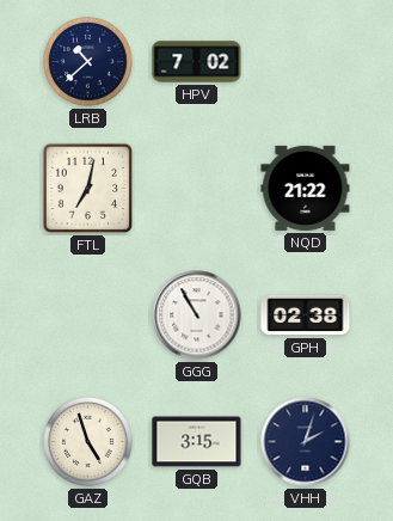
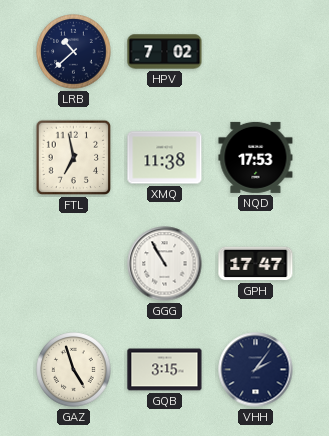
FTL: 7:02 -> 6:58 (74, 158)
XMQ: none -> 11:38 (165, 158)
NQD: 21:22 -> 17:53 (256, 157)
GPH: 02:38 -> 17:47 (256, 264)
VHH: 2:03 -> 2:06 (256, 370)
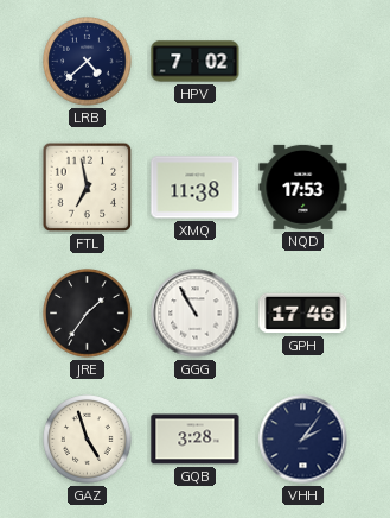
LRB: 10:38 -> 4:38 (88, 62)
JRE: none -> 1:36 (88, 314)
GPH: 17:47 -> 17:46 (303, 314)
GQB: 3:15 -> 3:28 (196, 440)
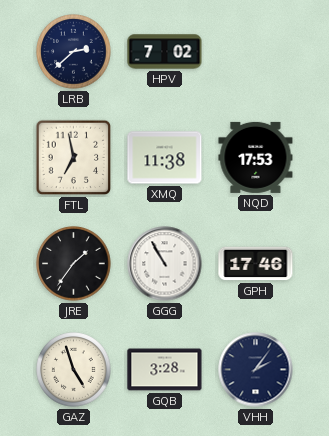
LRB: 4:38 -> 2:38 (74, 52)
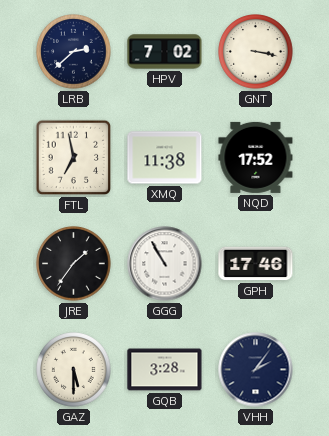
GNT: none -> 3:17 (256, 52)
NQD: 17:53 -> 17:52 (256, 157)
GAZ: 4:57 -> 5:30 (74, 370)
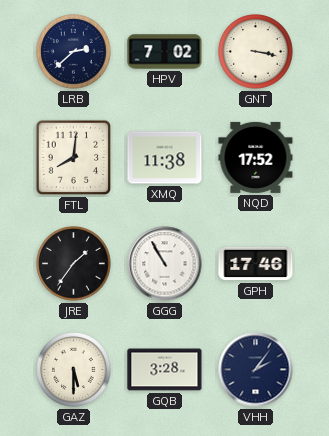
FTL: 6:58 -> 8:01 (74, 158)
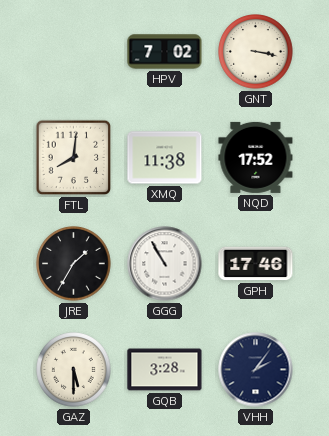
LRB: 2:38 -> none (74, 52)
JRE: 1:36 -> 1:35 (74, 264)
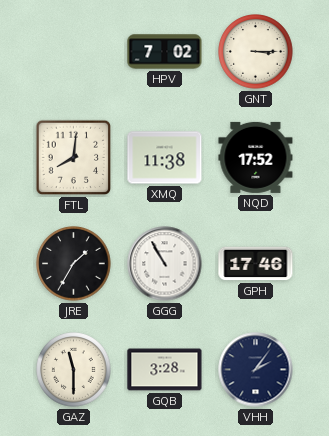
GNT: 3:17 -> 3:15 (256, 52)
GAZ: 5:30 -> 11:30 (74, 370)
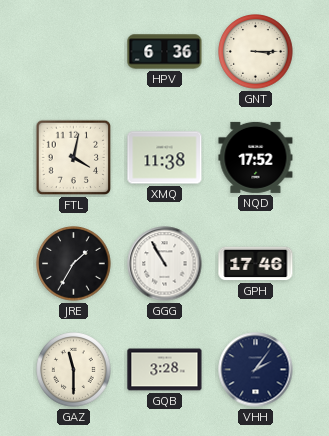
HPV: 7:02 -> 6:36 (165, 52)
FTL: 8:01 -> 4:02 (74, 158)
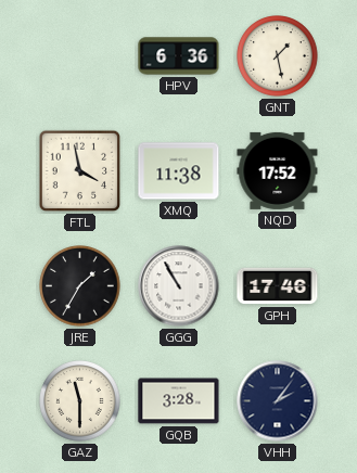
GNT: 3:15 -> 1:28 (278, 56)
FTL: 4:02 -> 3:58 (80, 171)
